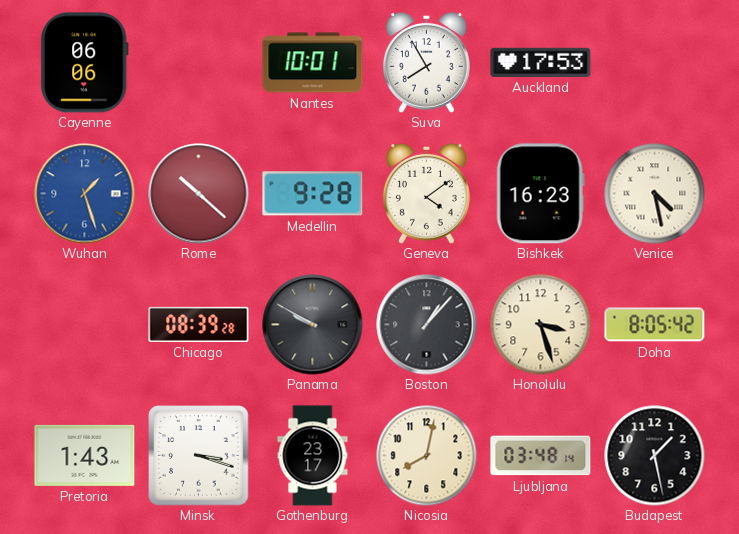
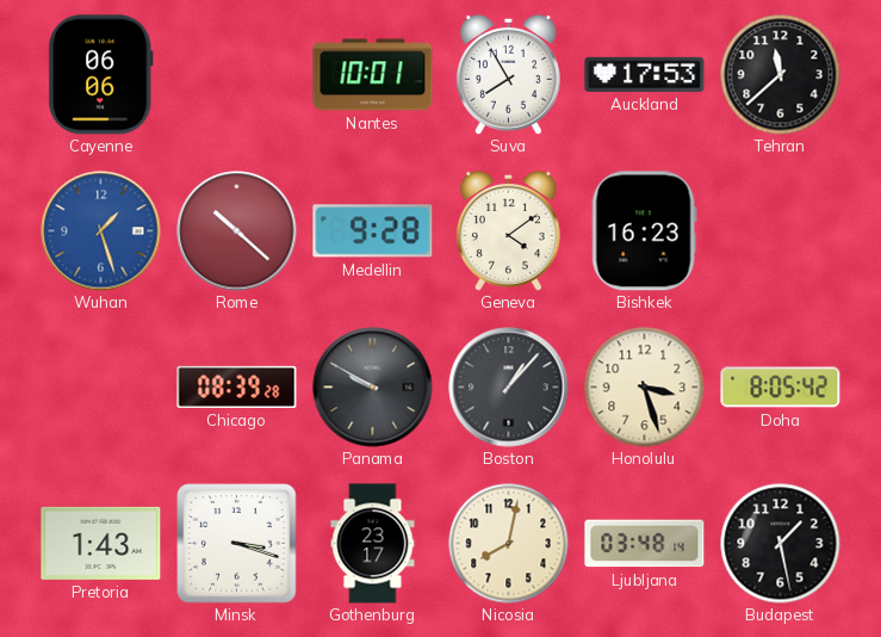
Tehran: none -> 11:38 (781, 75)
Venice: 4:28 -> none (655, 194)
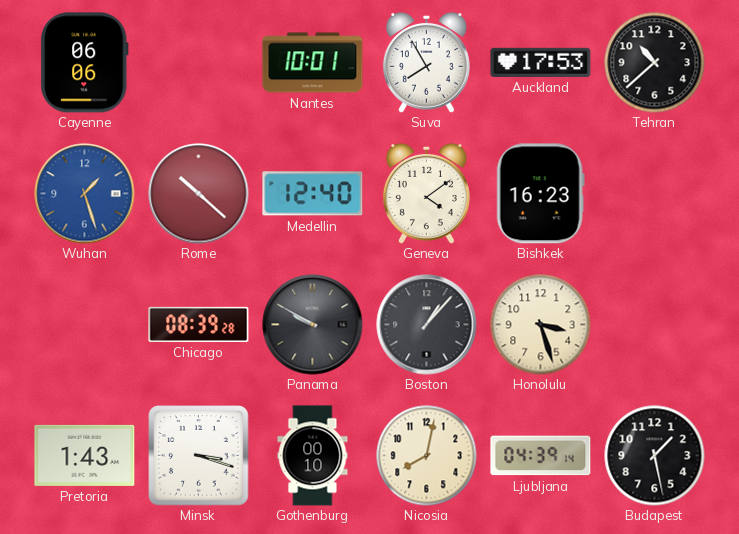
Tehran: 11:38 -> 10:38 (655, 63)
Medellin: 9:28 -> 12:40 (313, 194)
Doha: 8:05 -> none (781, 388)
Gothenburg: 23:17 -> 00:10 (313, 456)
Ljubljana: 03:48 -> 04:39 (541, 456)
